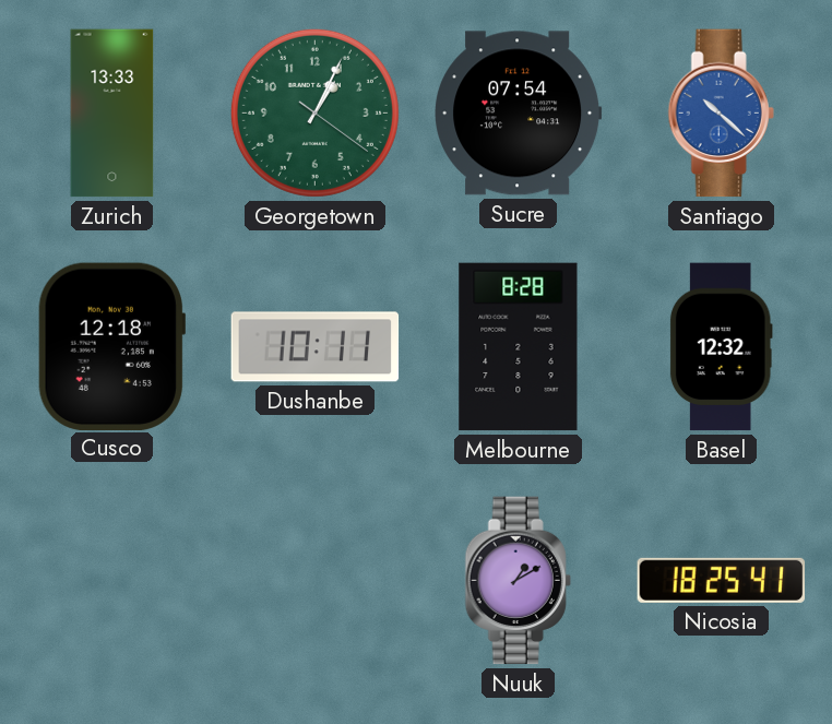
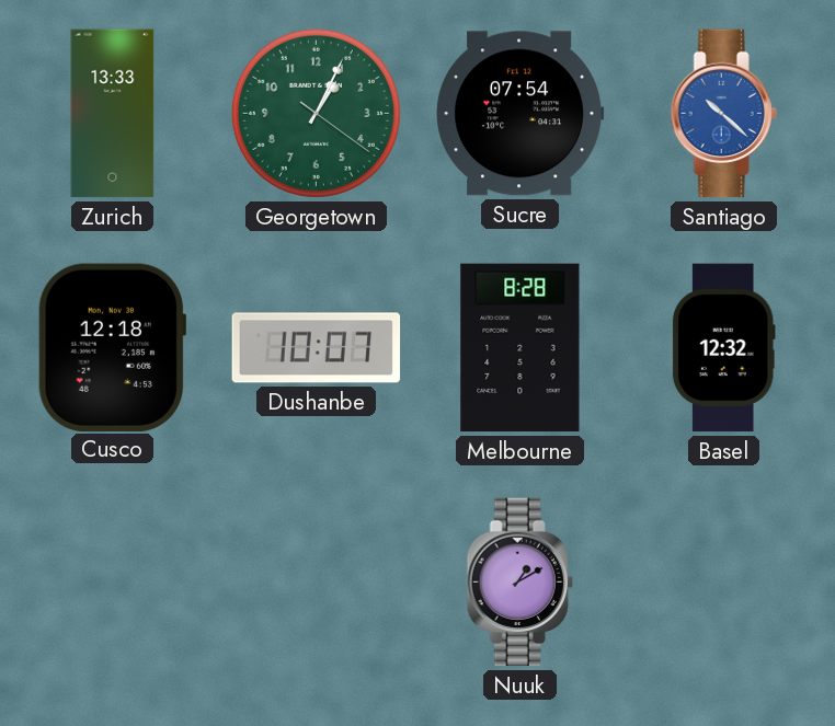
Dushanbe: 10:11 -> 10:07 (317, 348)
Nicosia: 18:25 -> none (722, 580)
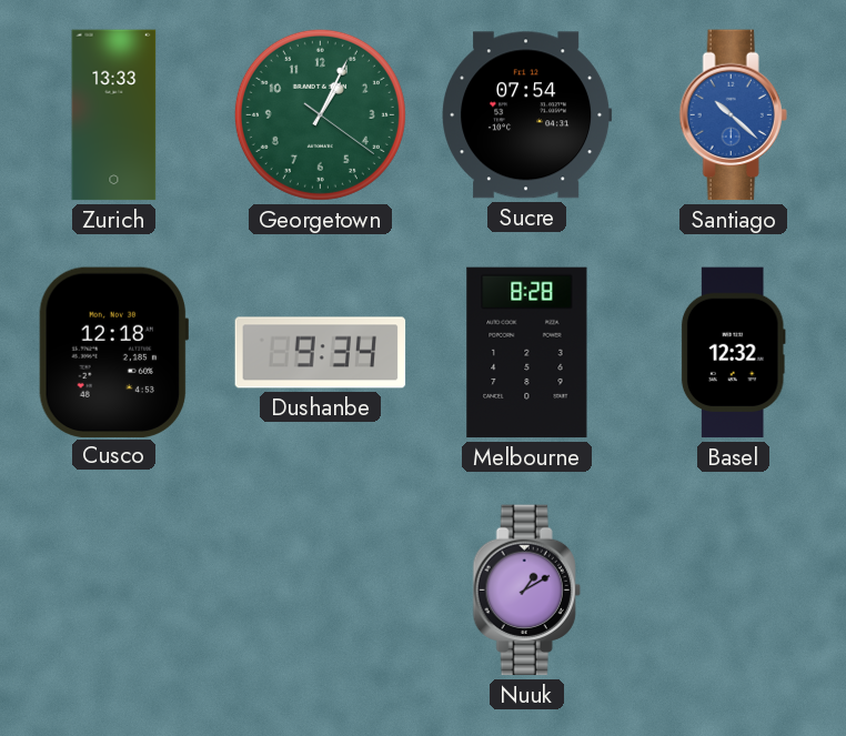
Dushanbe: 10:07 -> 9:34 (321, 353)
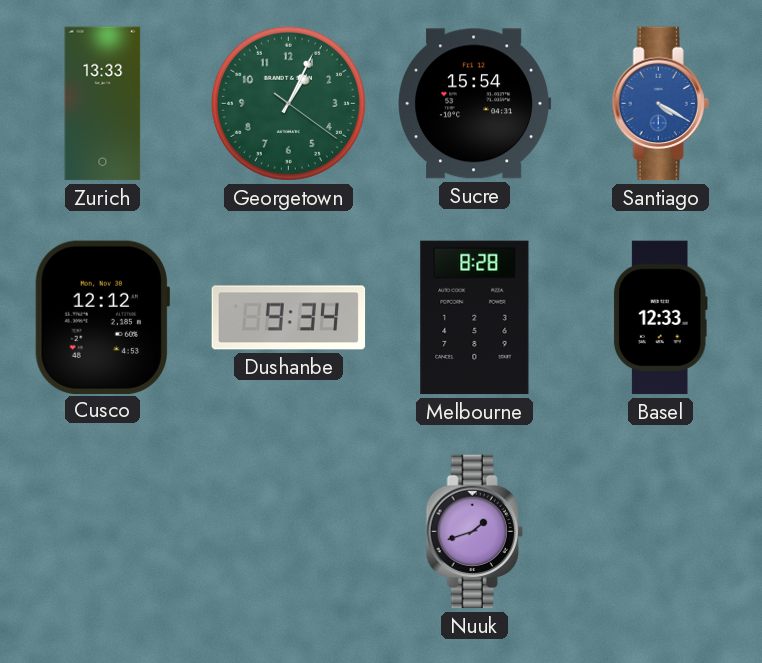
Sucre: 07:54 -> 15:54 (475, 104)
Santiago: 10:22 -> 4:20 (660, 104)
Cusco: 12:18 -> 12:12 (102, 317)
Basel: 12:32 -> 12:33 (660, 318)
Nuuk: 1:10 -> 1:42 (474, 532)
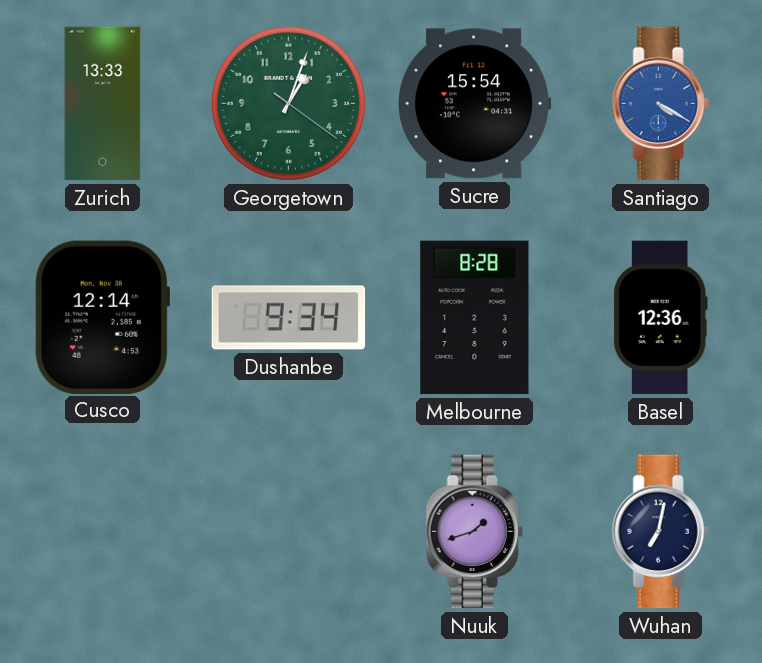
Georgetown: 1:04 -> 1:03 (288, 103)
Cusco: 12:12 -> 12:14 (102, 317)
Basel: 12:33 -> 12:36 (660, 318)
Wuhan: none -> 7:02 (660, 532)
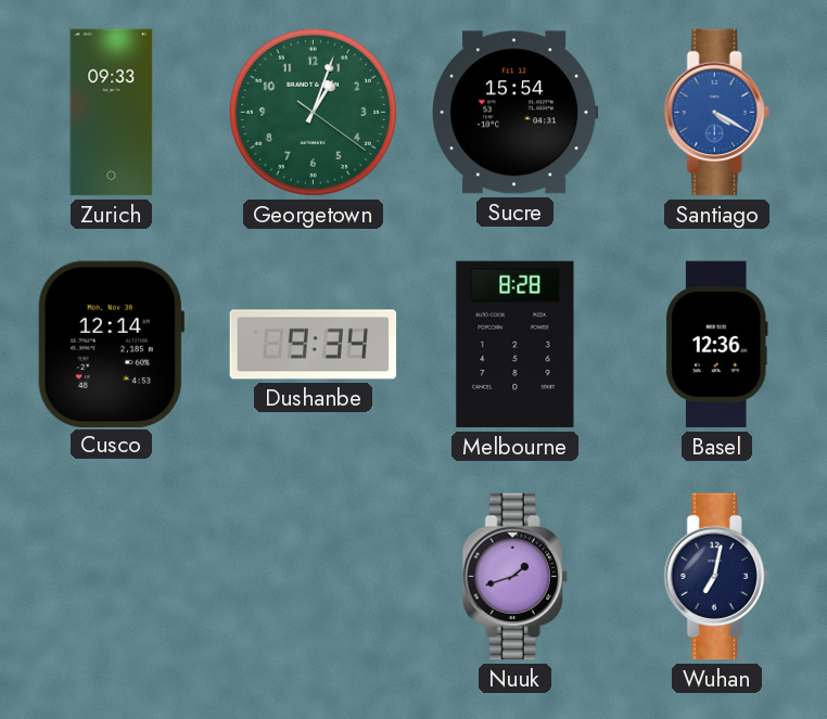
Zurich: 13:33 -> 09:33 (112, 113)
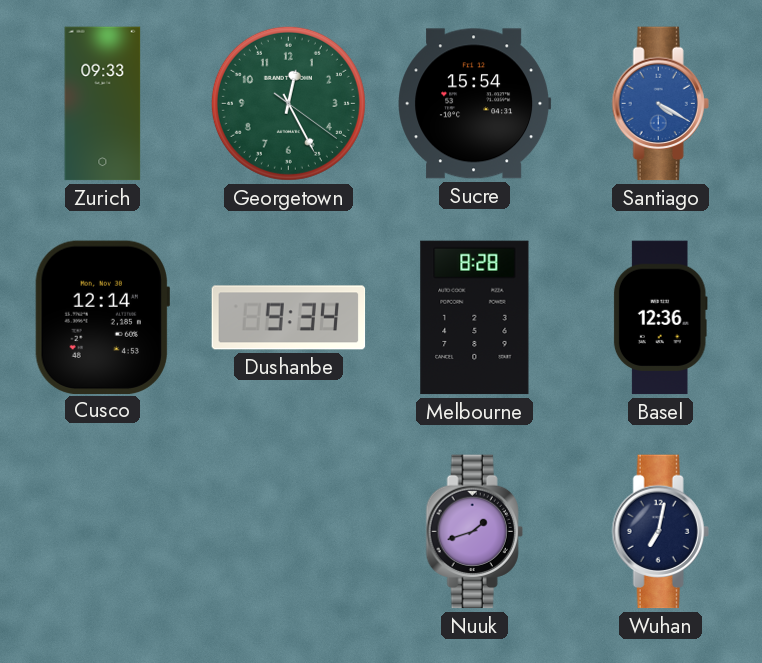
Georgetown: 1:03 -> 12:25 (288, 103)
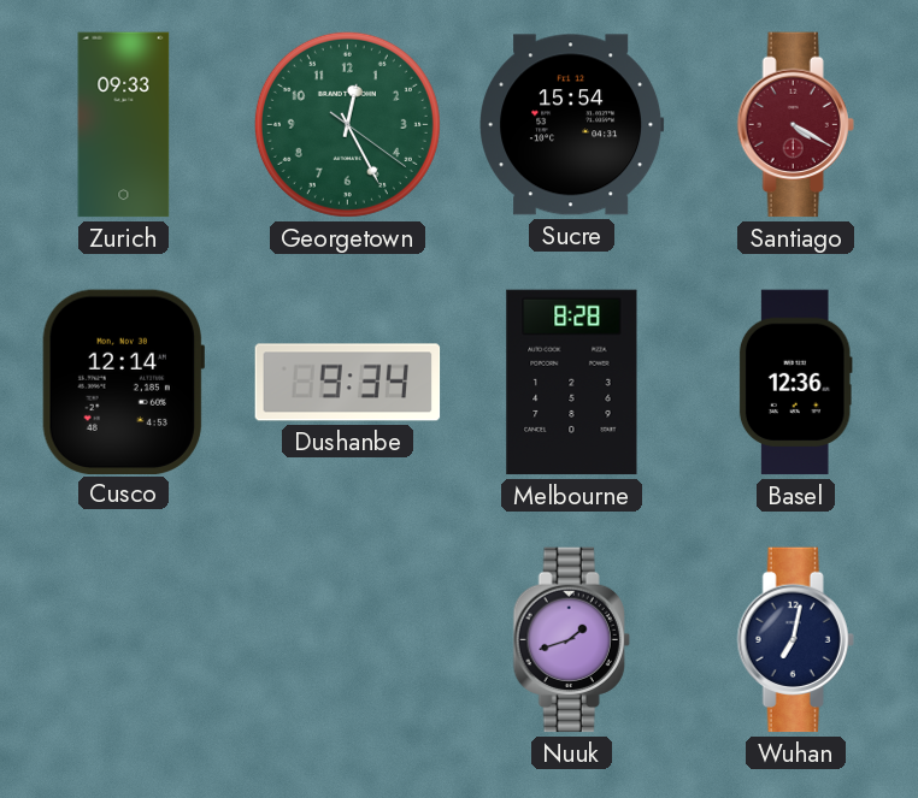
Santiago dial: blue -> burgundy (795, 125)
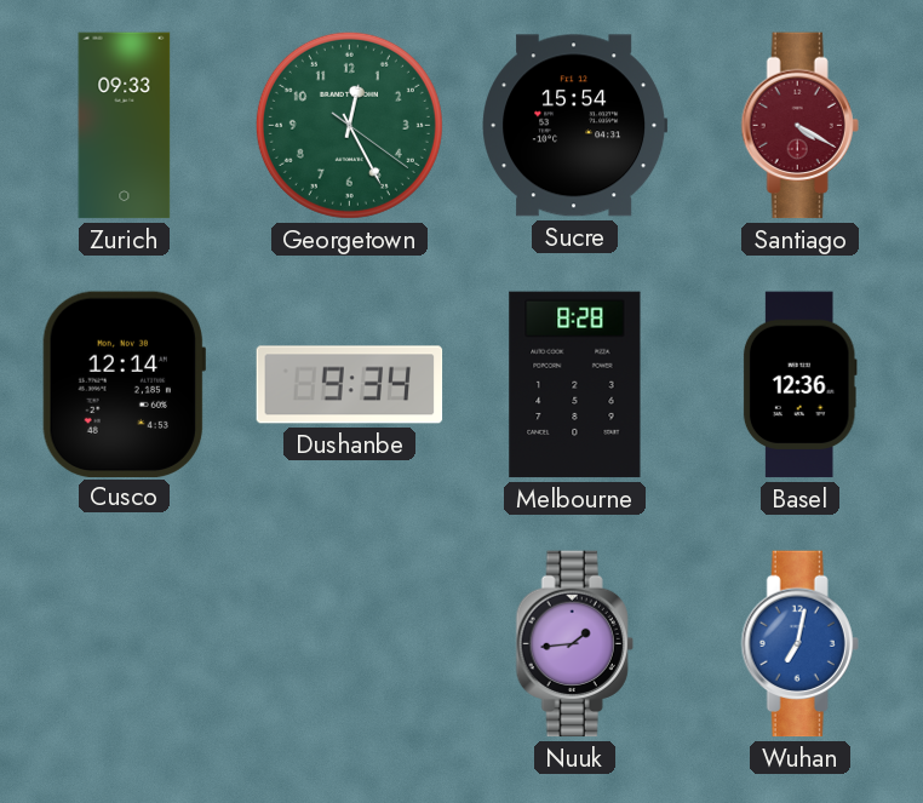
Nuuk: 1:42 -> 1:44 (574, 644)
Wuhan dial: navy -> blue (799, 644)
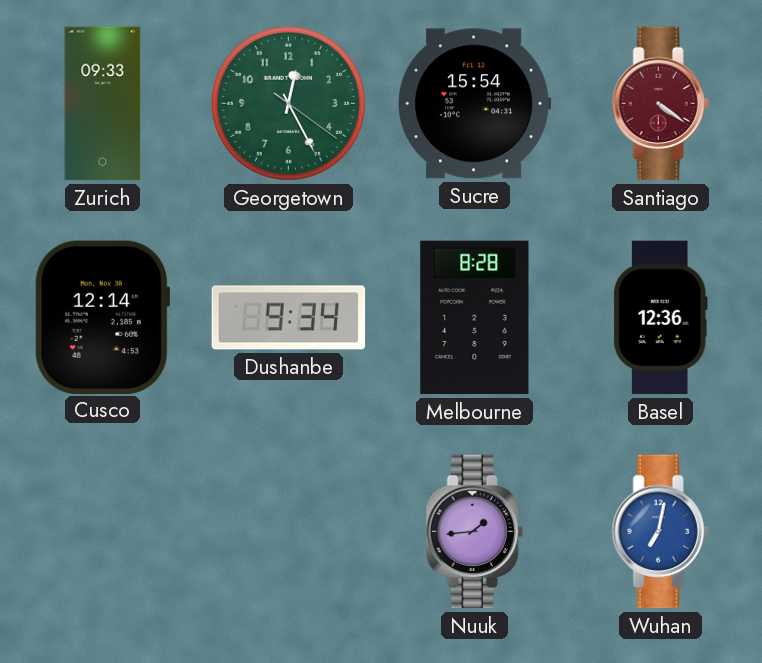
Santiago: 4:20 -> 4:21 (660, 104)
